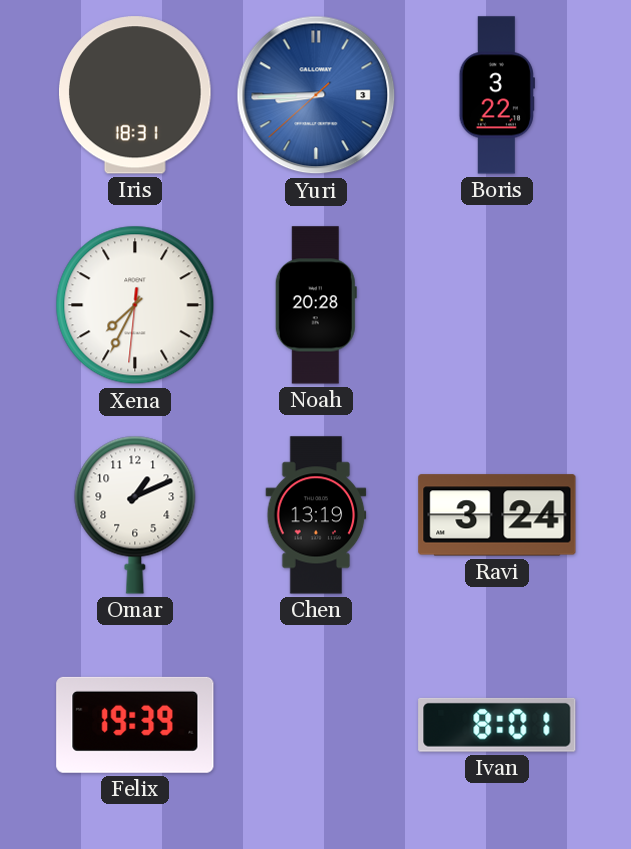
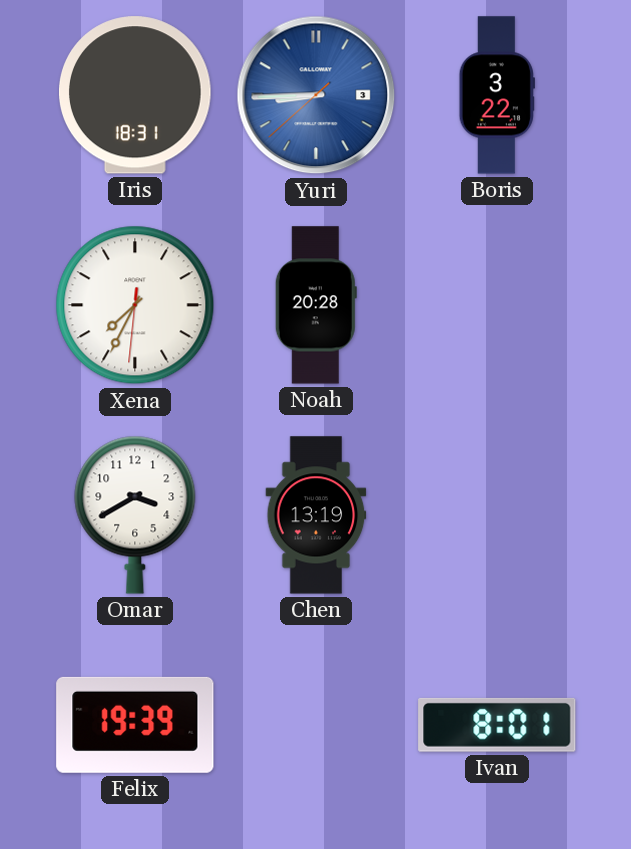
Omar: 1:11 -> 3:40 (135, 515)
Ravi: 3:24 -> none (497, 515)
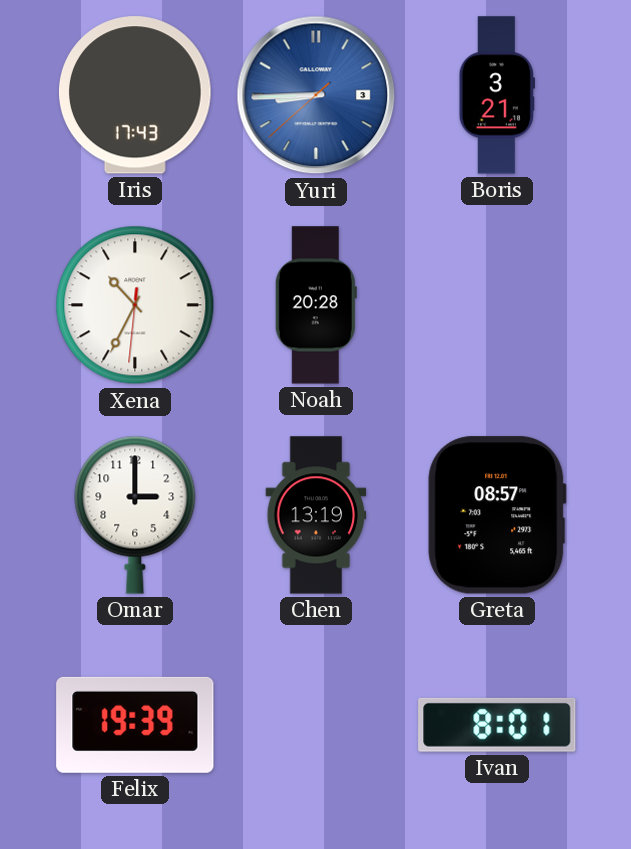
Iris: 18:31 -> 17:43 (136, 95)
Boris: 3:22 -> 3:21 (497, 95)
Xena: 7:34 -> 10:34 (135, 305)
Omar: 3:40 -> 3:00 (135, 515)
Greta: none -> 08:57 (497, 515)
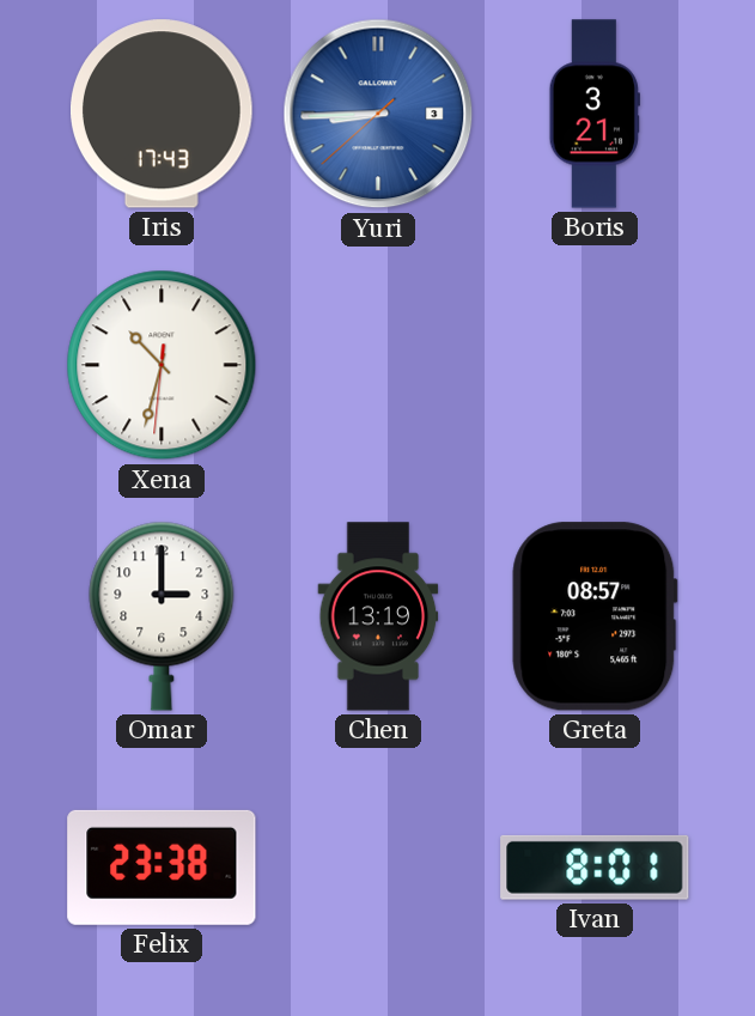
Xena: 10:34 -> 10:32 (162, 365)
Noah: 20:28 -> none (316, 305)
Felix: 19:39 -> 23:38 (162, 868)
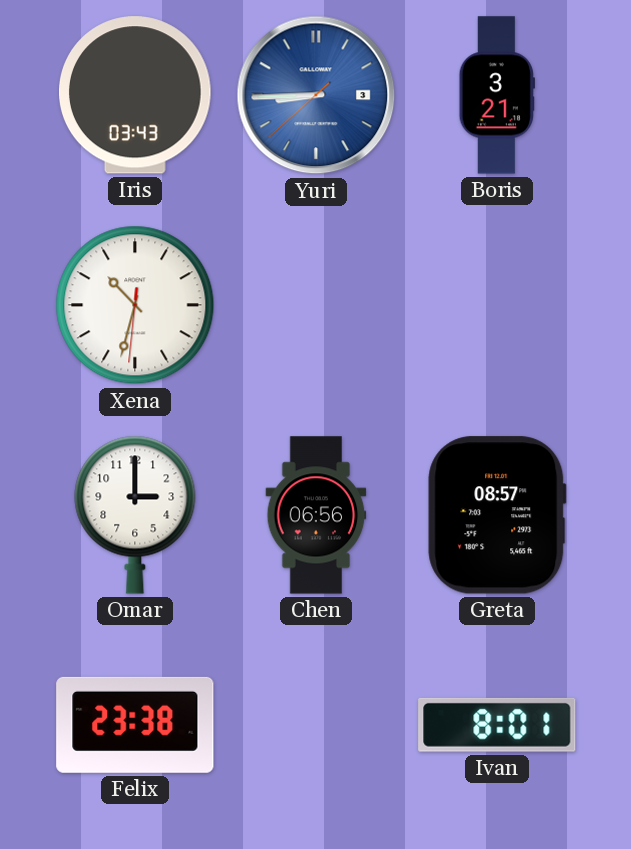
Iris: 17:43 -> 03:43 (136, 95)
Chen: 13:19 -> 06:56 (316, 515)
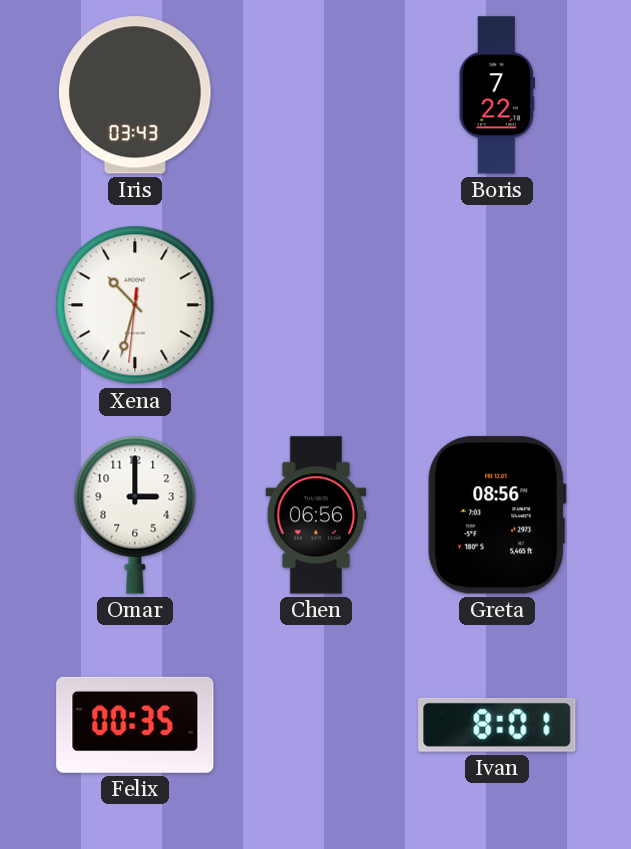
Yuri: 8:44 -> none (316, 95)
Boris: 3:21 -> 7:22 (497, 95)
Greta: 08:57 -> 08:56 (497, 515)
Felix: 23:38 -> 00:35 (135, 725)
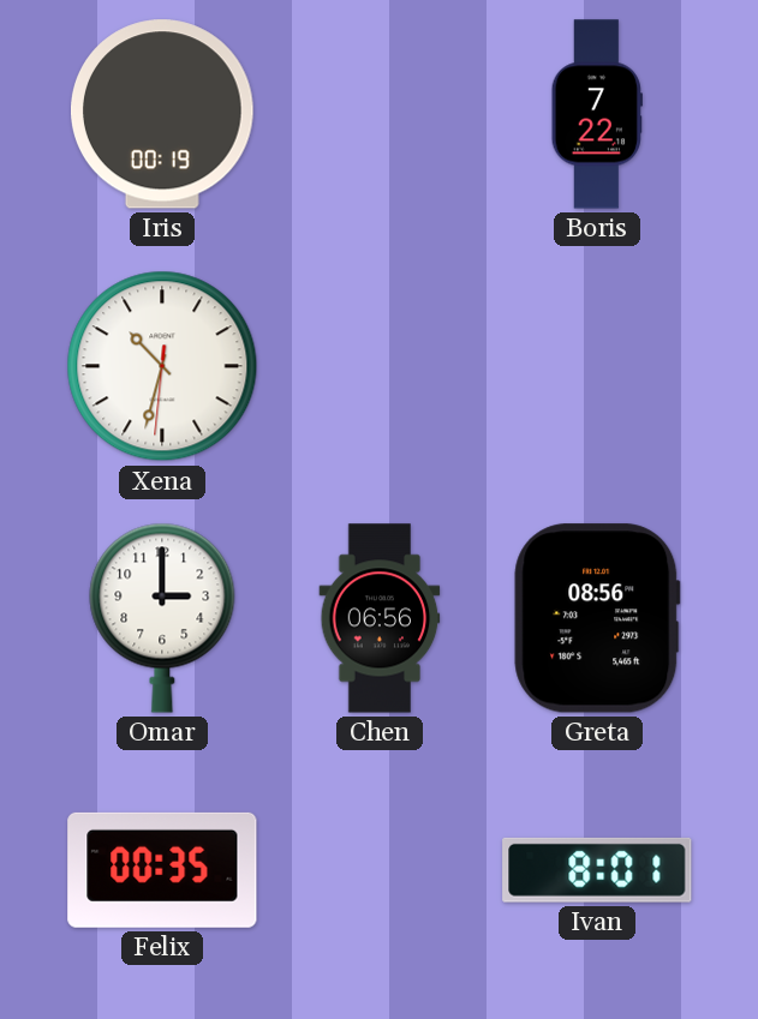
Iris: 03:43 -> 00:19 (163, 114)
